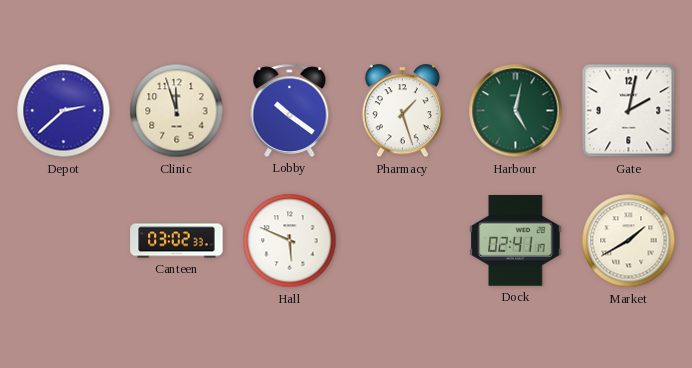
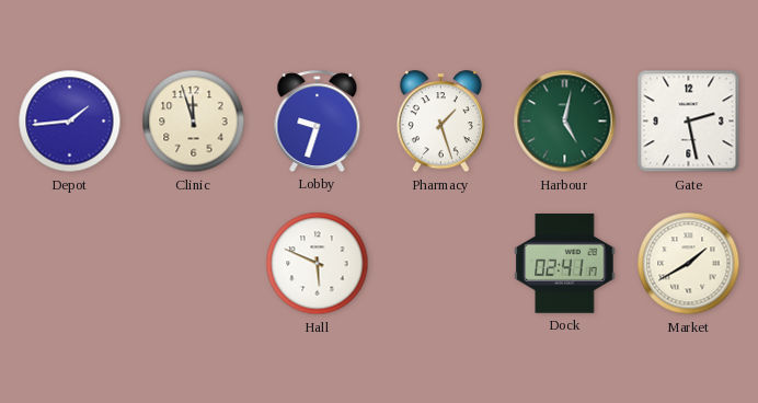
Depot: 2:38 -> 1:44 (70, 122)
Lobby: 10:21 -> 9:33 (318, 120)
Gate: 2:02 -> 2:28 (689, 122)
Canteen: 03:02 -> none (177, 241)
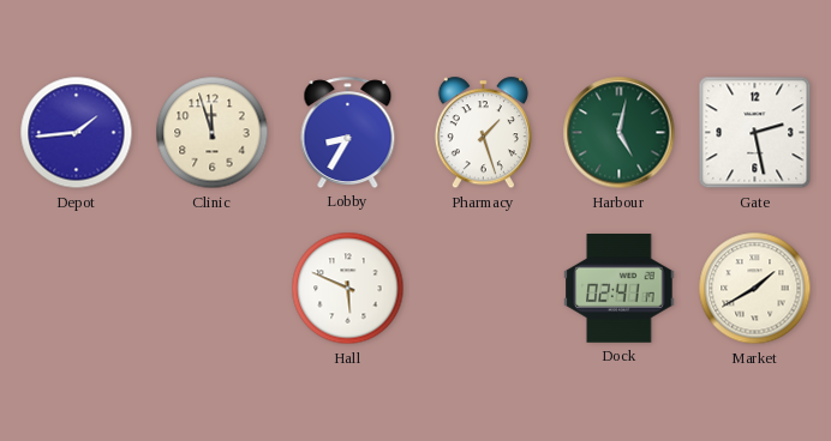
Lobby: 9:33 -> 8:35 (348, 132)
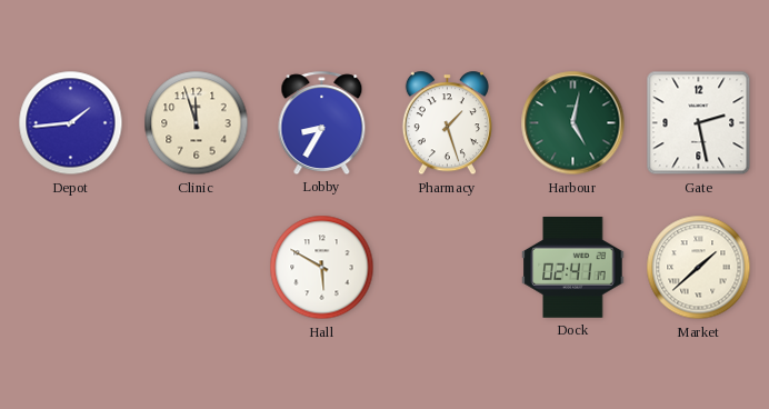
Hall: 5:49 -> 5:50 (322, 268)
Market: 1:40 -> 1:38 (699, 268)
